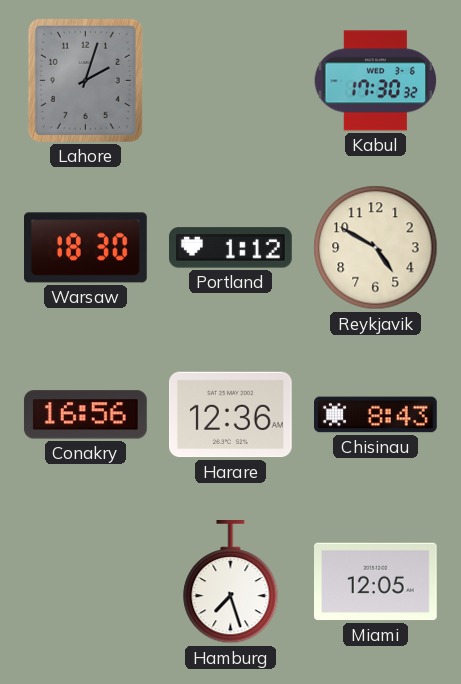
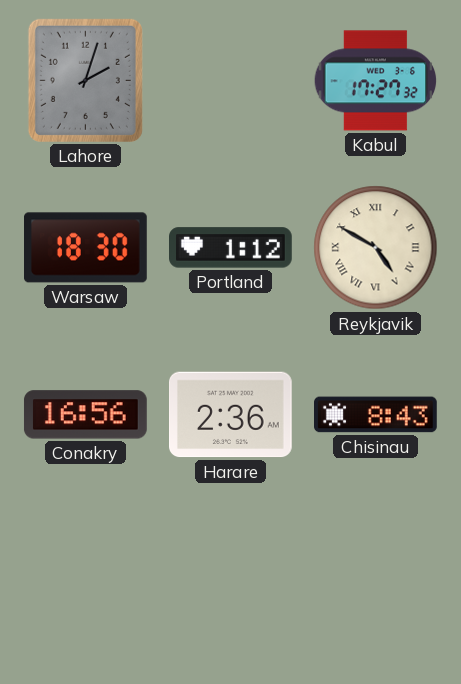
Kabul: 17:30 -> 17:27 (376, 81)
Reykjavik numerals: Arabic -> Roman (376, 248)
Harare: 12:36 -> 2:36 (231, 415)
Hamburg: 7:27 -> none (231, 583)
Miami: 12:05 -> none (376, 582)
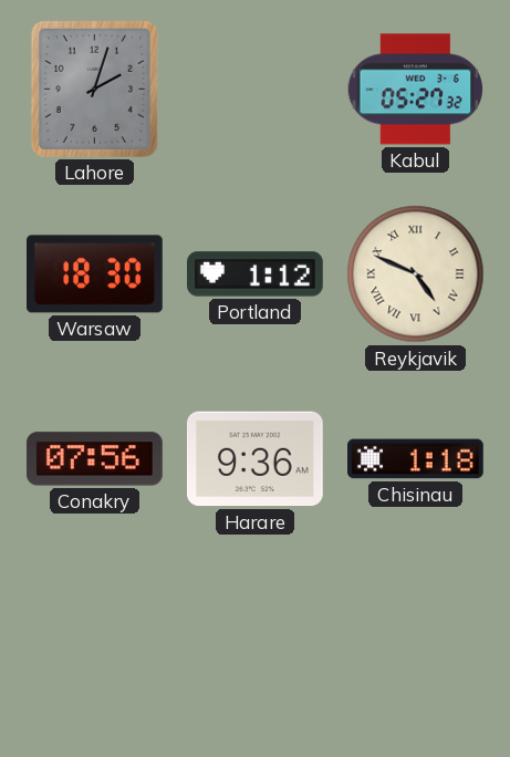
Kabul: 17:27 -> 05:27 (416, 90)
Reykjavik: 4:50 -> 4:49 (416, 274)
Conakry: 16:56 -> 07:56 (95, 459)
Harare: 2:36 -> 9:36 (256, 459)
Chisinau: 8:43 -> 1:18 (416, 459)
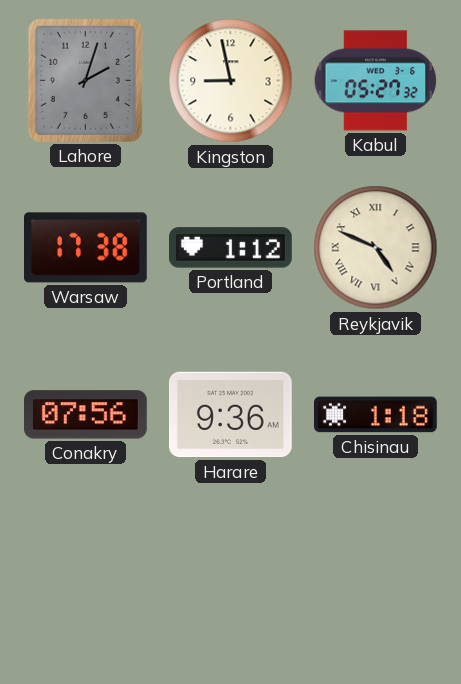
Kingston: none -> 8:58 (231, 81)
Warsaw: 18:30 -> 17:38 (86, 248)
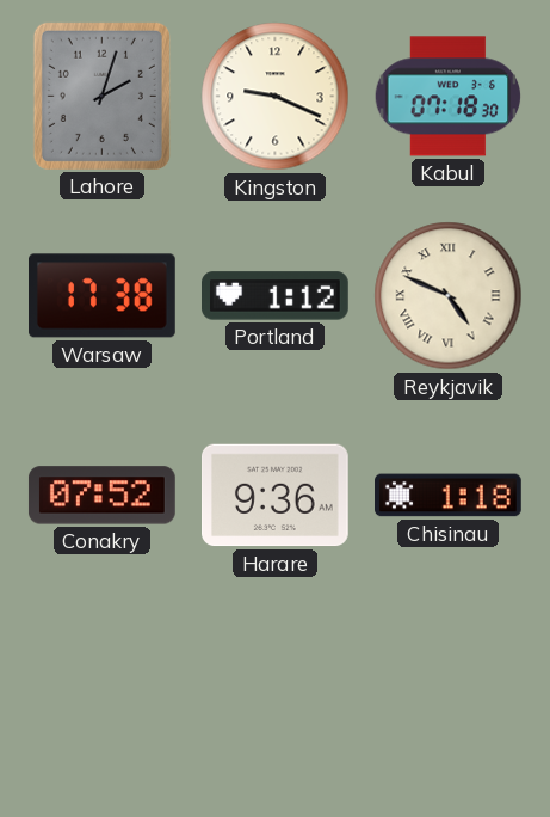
Kingston: 8:58 -> 9:19 (276, 97)
Kabul: 05:27 -> 07:18 (449, 97)
Conakry: 07:56 -> 07:52 (103, 496)
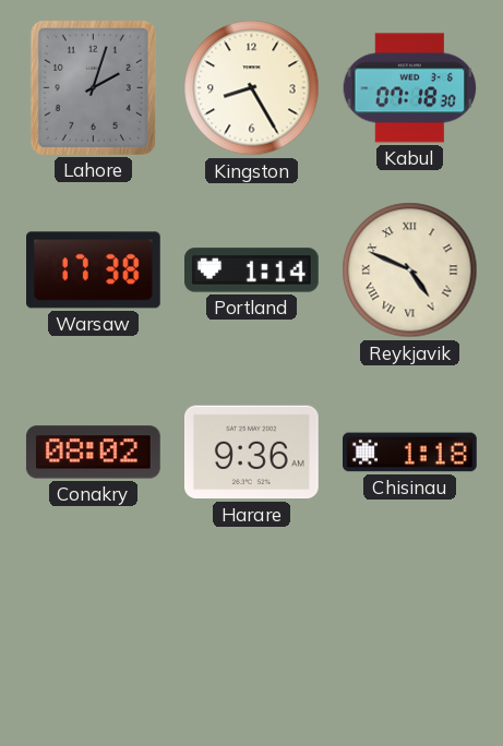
Kingston: 9:19 -> 8:25 (252, 88)
Portland: 1:12 -> 1:14 (252, 270)
Conakry: 07:52 -> 08:02 (94, 453)
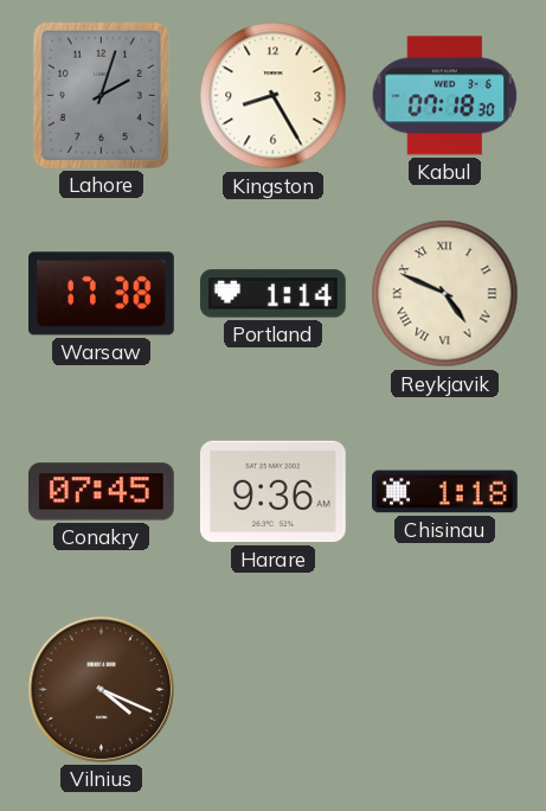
Conakry: 08:02 -> 07:45 (102, 492)
Vilnius: none -> 4:19 (101, 689)
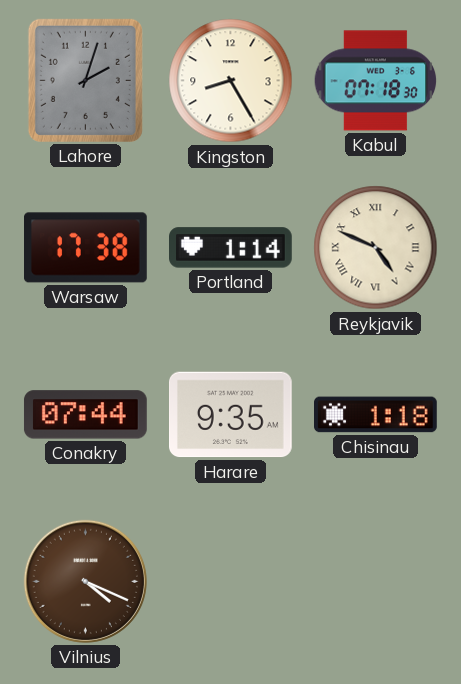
Conakry: 07:45 -> 07:44 (86, 415)
Harare: 9:36 -> 9:35 (231, 415)
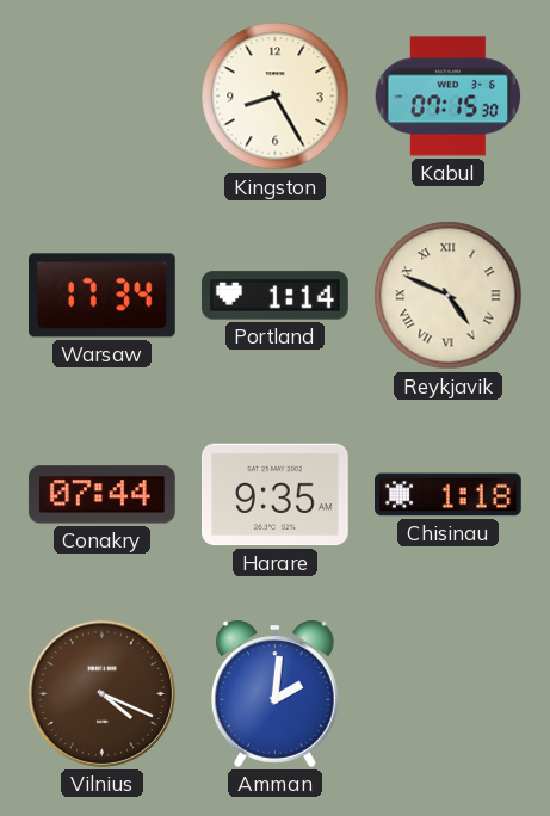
Lahore: 2:03 -> none (85, 80)
Kabul: 07:18 -> 07:15 (449, 97)
Warsaw: 17:38 -> 17:34 (103, 296)
Amman: none -> 2:01 (274, 693)
